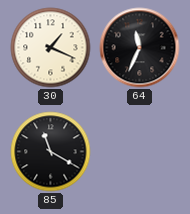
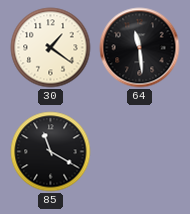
30: 1:19 -> 1:21 (51, 48)
64: 11:34 -> 11:29 (140, 48)
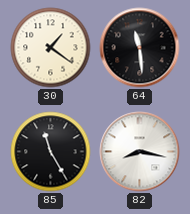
85: 11:20 -> 11:25 (51, 152)
82: none -> 8:17 (140, 152)
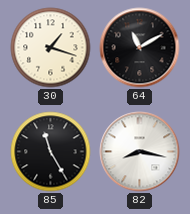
30: 1:21 -> 1:18 (51, 48)
64: 11:29 -> 11:10 (140, 48)
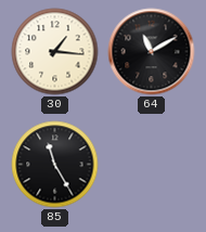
30: 1:18 -> 1:16 (55, 52)
82: 8:17 -> none (140, 152)
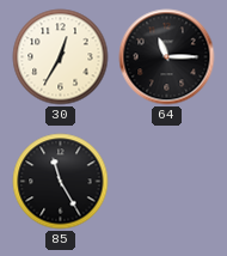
30: 1:16 -> 12:35 (61, 57)
64: 11:10 -> 11:15 (167, 57)
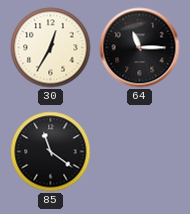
85: 11:25 -> 11:21 (51, 152)
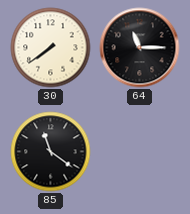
30: 12:35 -> 7:39 (51, 48)
